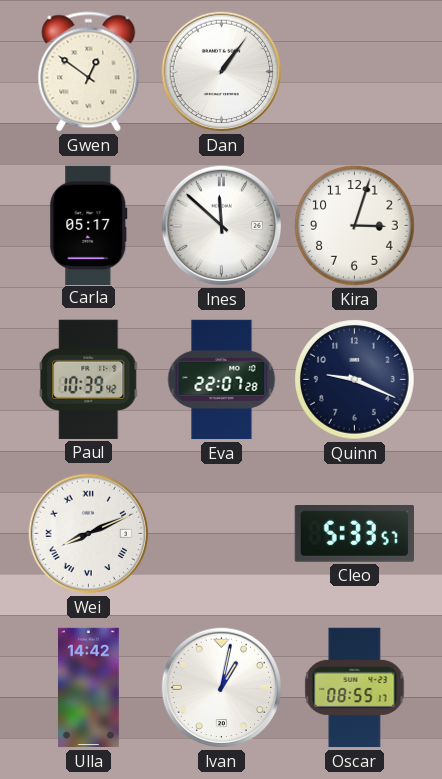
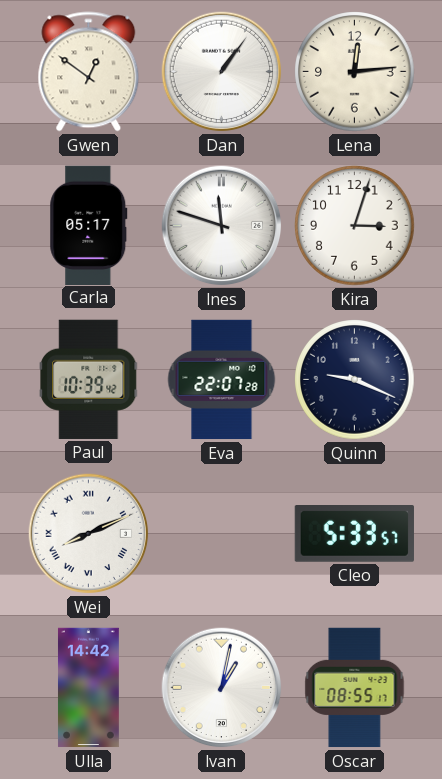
Lena: none -> 12:14 (355, 72)
Ines: 11:52 -> 11:48 (222, 226)
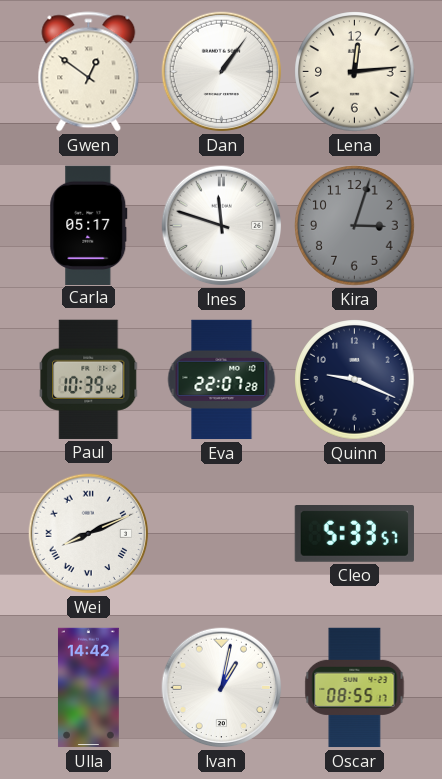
Kira dial: white -> grey (355, 226)
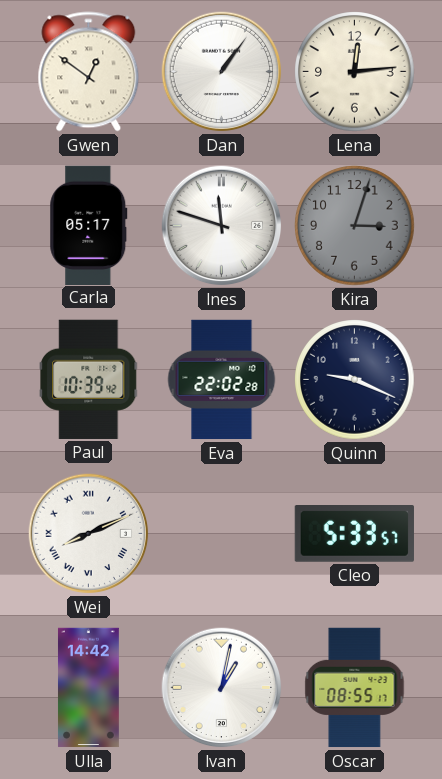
Eva: 22:07 -> 22:02 (222, 380)
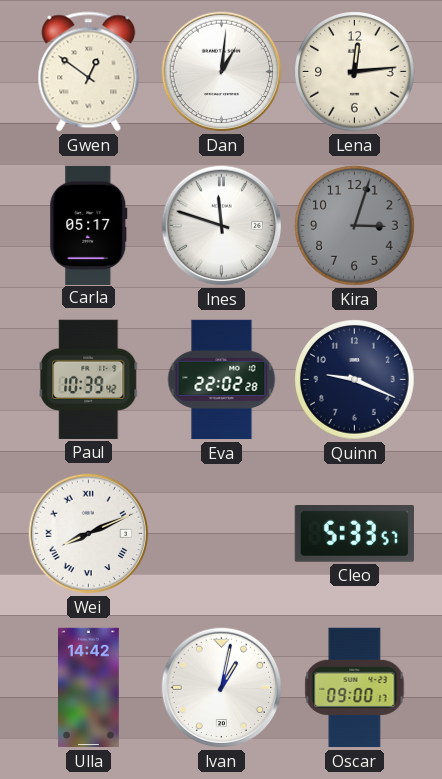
Dan: 1:06 -> 1:01 (222, 72)
Oscar: 08:55 -> 09:00 (355, 688)
